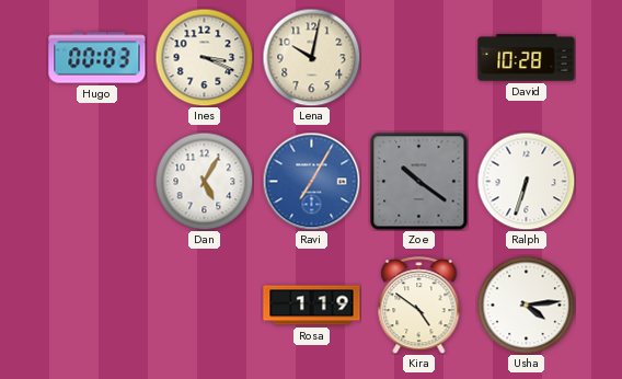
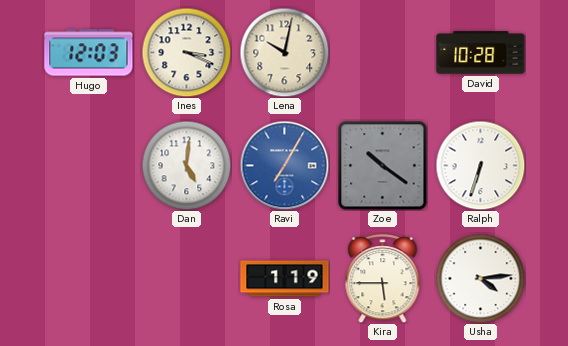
Hugo: 00:03 -> 12:03 (89, 53)
Dan: 5:05 -> 5:01 (186, 165)
Kira: 4:51 -> 5:45 (383, 279)
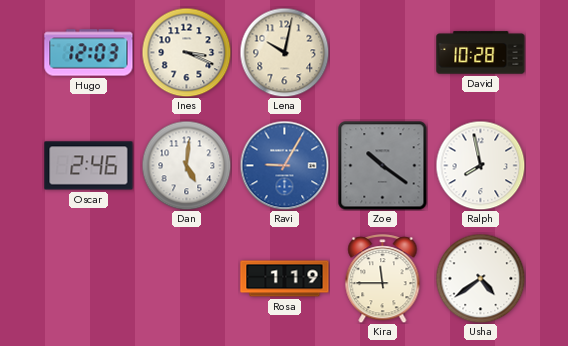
Oscar: none -> 2:46 (89, 166)
Ravi: 7:05 -> 9:05 (284, 165)
Ralph: 6:33 -> 7:58 (480, 165)
Kira: 5:45 -> 11:45 (383, 279)
Usha: 4:14 -> 4:39 (480, 278)
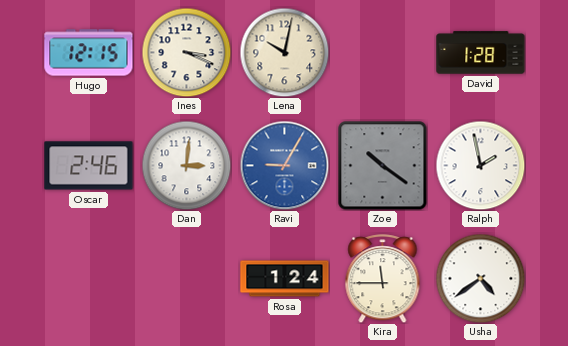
Hugo: 12:03 -> 12:15 (89, 53)
David: 10:28 -> 1:28 (481, 53)
Dan: 5:01 -> 3:01 (186, 165)
Ralph: 7:58 -> 1:58 (480, 165)
Rosa: 1:19 -> 1:24 (285, 279)
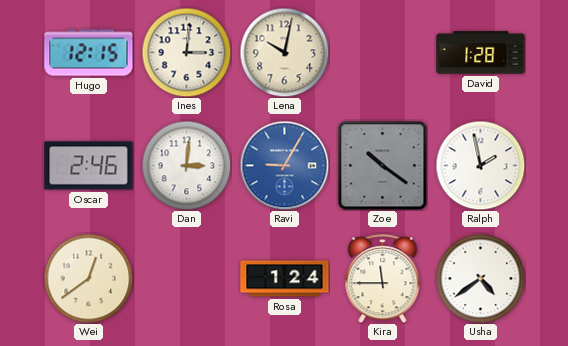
Ines: 3:19 -> 3:01 (186, 52)
Wei: none -> 12:39 (88, 278)
